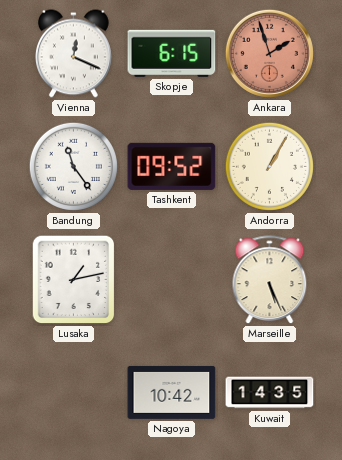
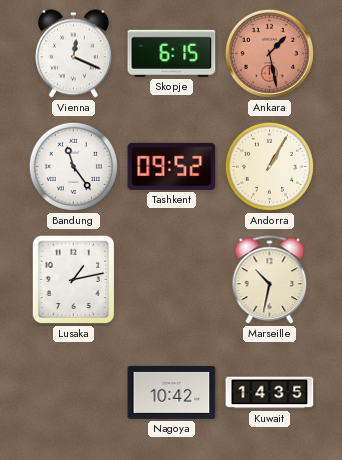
Ankara: 1:57 -> 1:28 (269, 53)
Marseille: 5:26 -> 10:32 (270, 280)
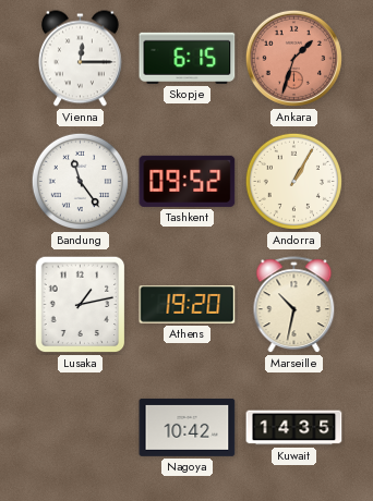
Vienna: 12:19 -> 12:15 (80, 59)
Ankara: 1:28 -> 1:33 (293, 58)
Athens: none -> 19:20 (188, 305)
